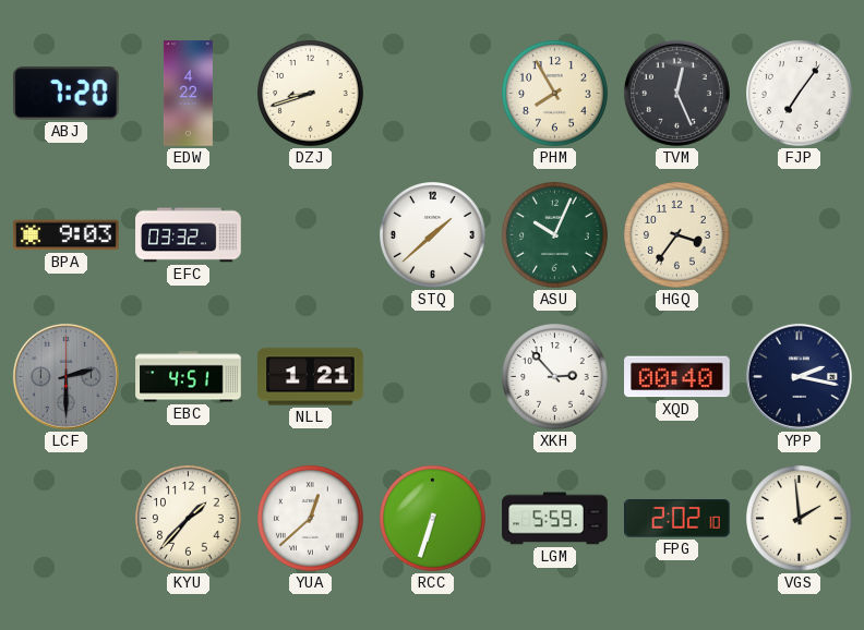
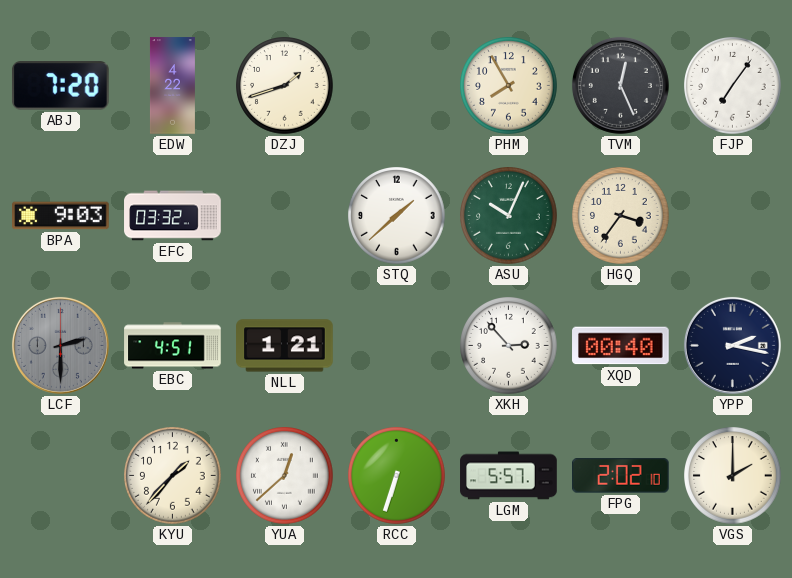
DZJ: 8:42 -> 1:42 (285, 86)
LGM: 5:59 -> 5:57 (509, 476)
VGS: 1:59 -> 2:00 (733, 476)
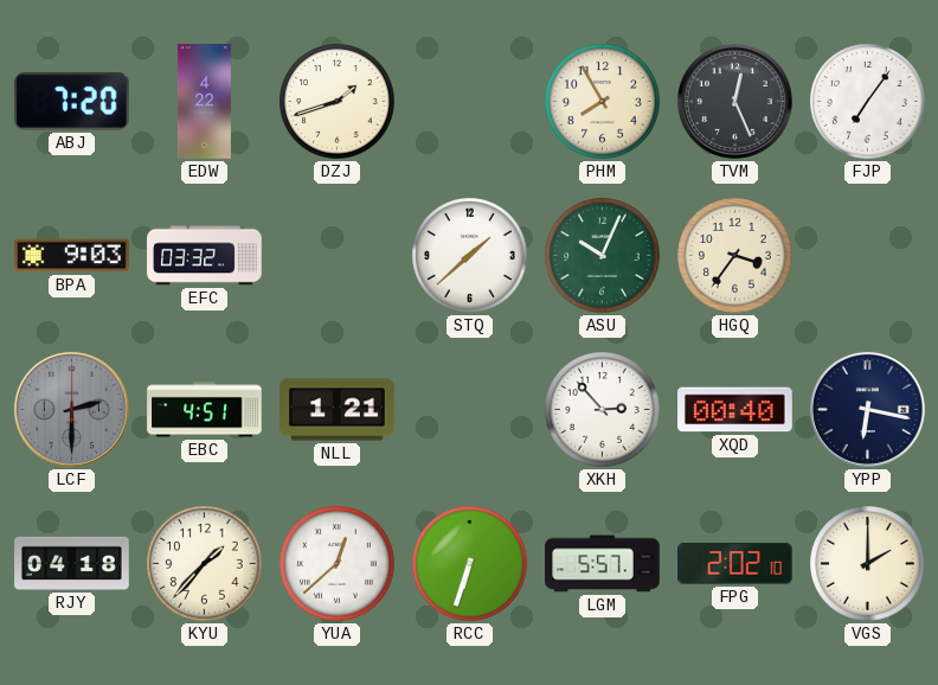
YPP: 2:17 -> 6:17 (867, 409)
RJY: none -> 04:18 (72, 563)
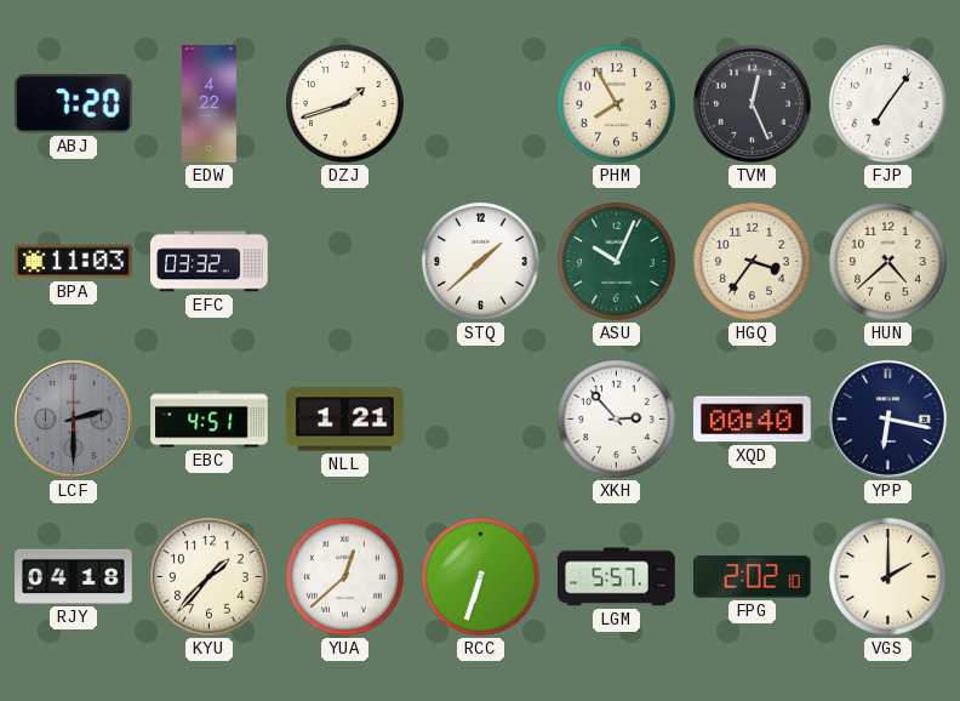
BPA: 9:03 -> 11:03 (74, 262)
HUN: none -> 4:38 (888, 262)
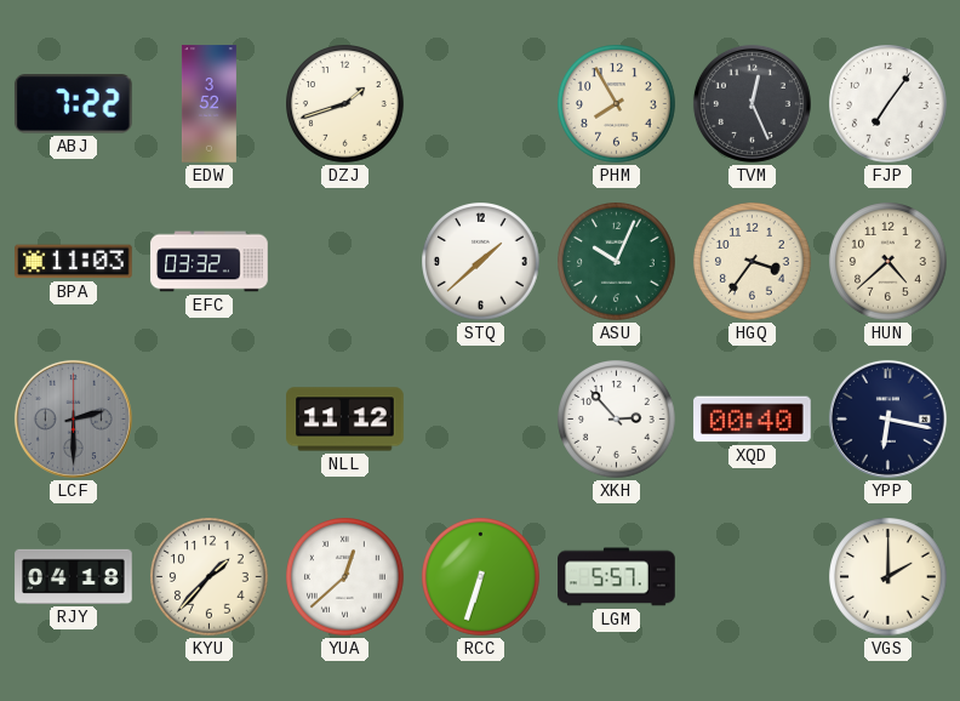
ABJ: 7:20 -> 7:22 (73, 104)
EDW: 4:22 -> 3:52 (208, 104)
EBC: 4:51 -> none (210, 420)
NLL: 1:21 -> 11:12 (345, 420)
FPG: 2:02 -> none (753, 577)
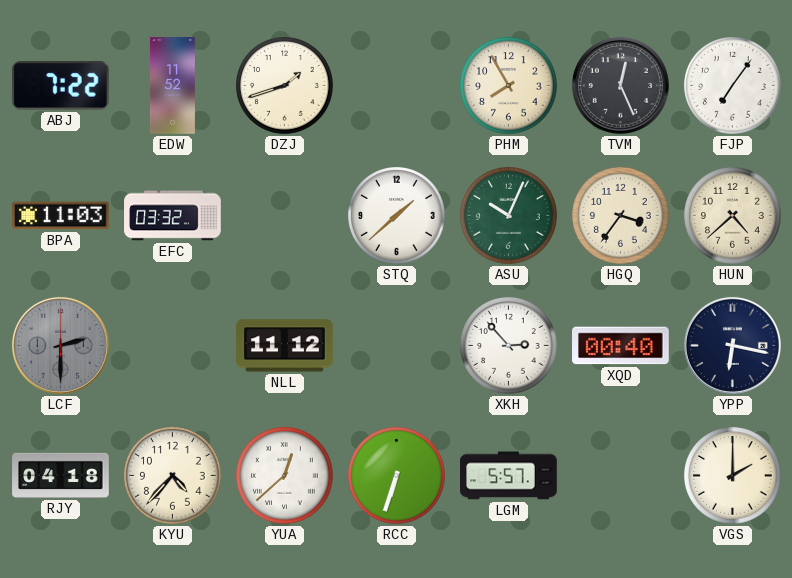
EDW: 3:52 -> 11:52 (172, 86)
KYU: 1:37 -> 4:37 (173, 476)
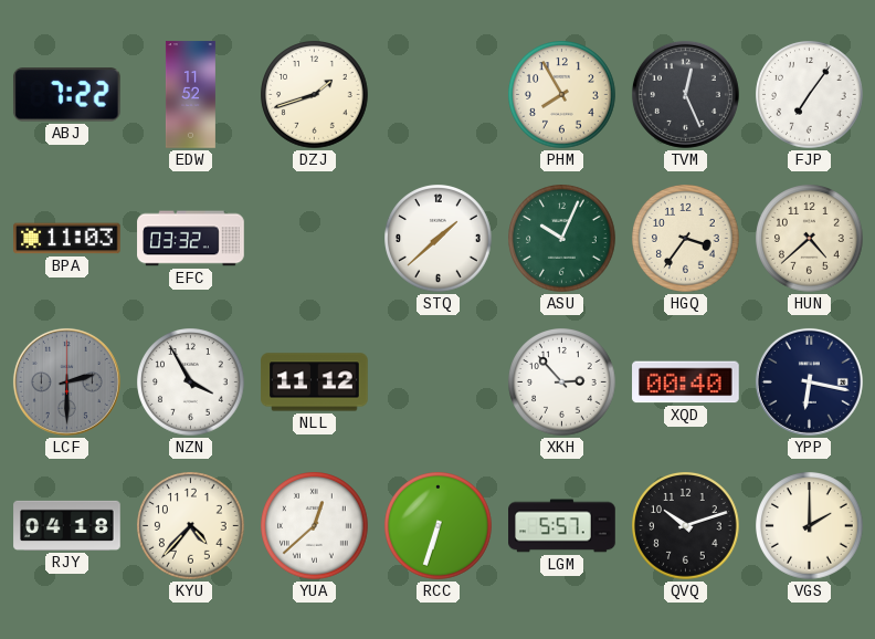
NZN: none -> 3:55 (191, 383)
QVQ: none -> 10:12 (686, 526)
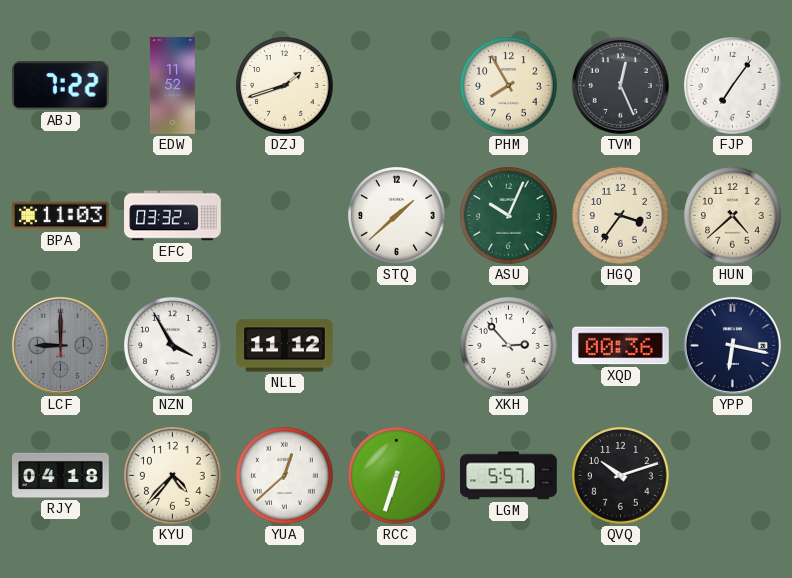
LCF: 2:30 -> 9:00 (60, 345)
XQD: 00:40 -> 00:36 (621, 346)
VGS: 2:00 -> none (810, 526)
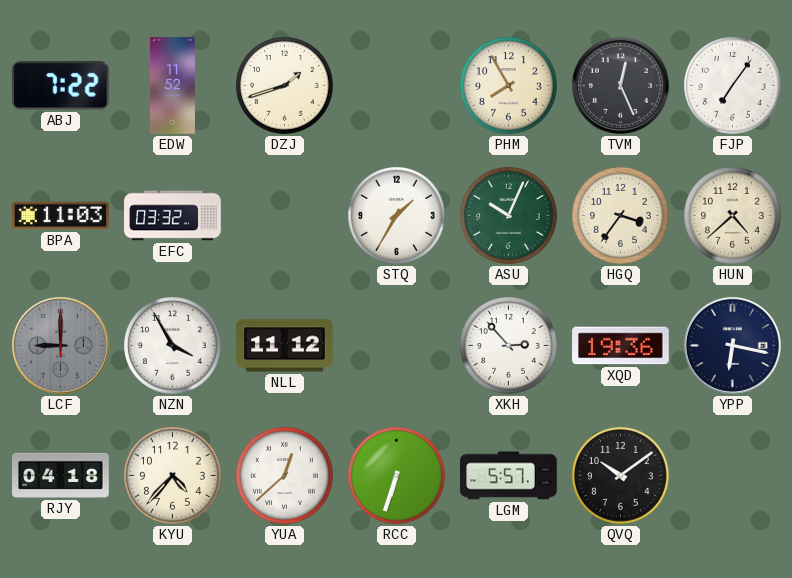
STQ: 1:38 -> 1:35 (397, 216)
XQD: 00:36 -> 19:36 (621, 346)
QVQ: 10:12 -> 10:09 (621, 476)
